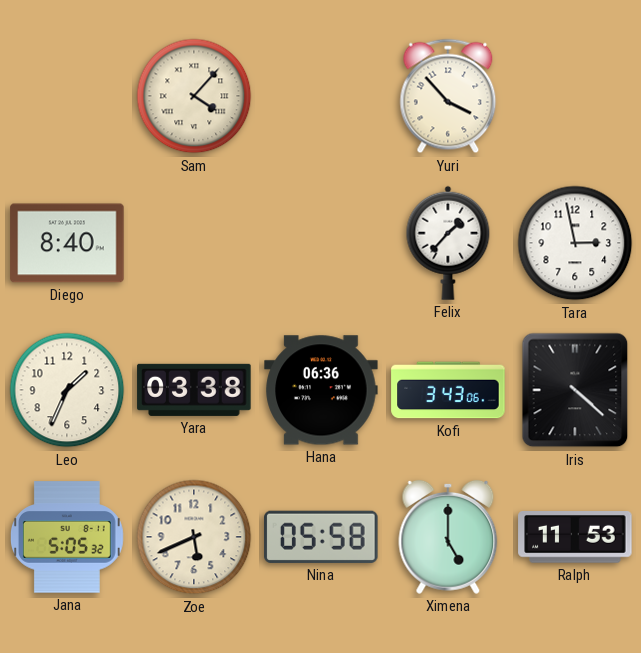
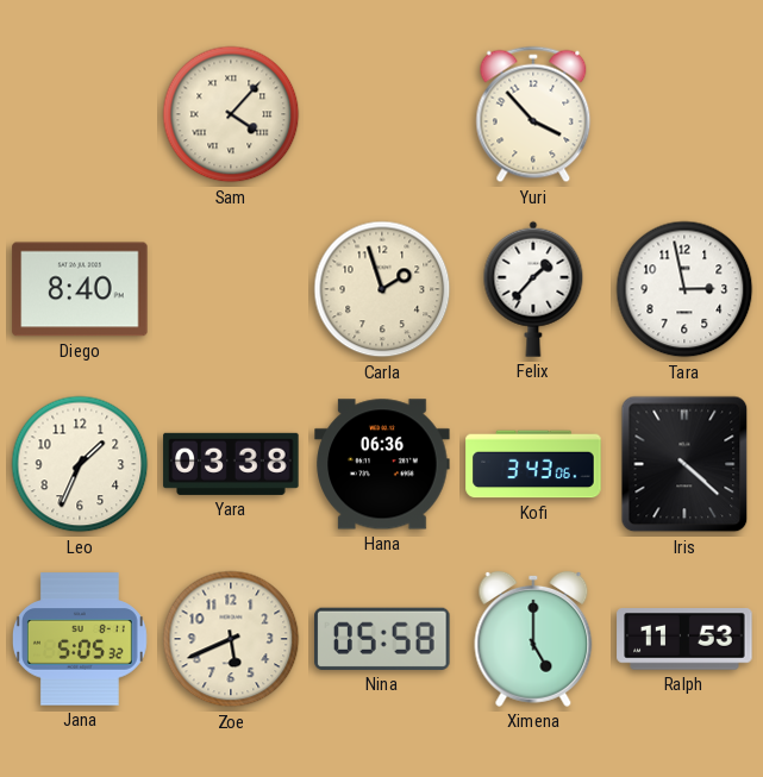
Carla: none -> 1:57 (382, 289)
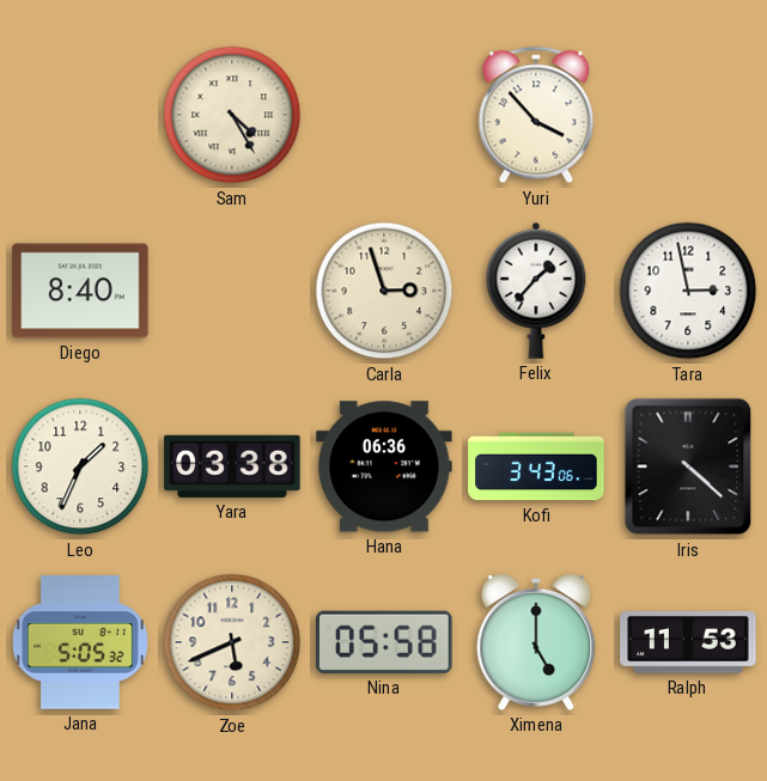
Sam: 4:07 -> 4:25 (232, 115)
Carla: 1:57 -> 2:57 (384, 291)
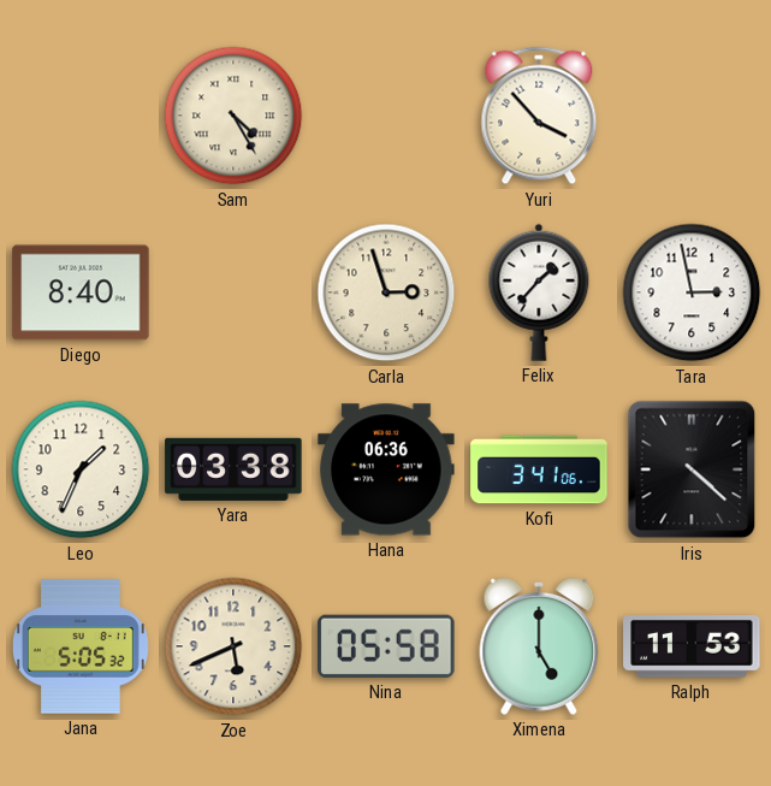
Kofi: 3:43 -> 3:41 (539, 469)
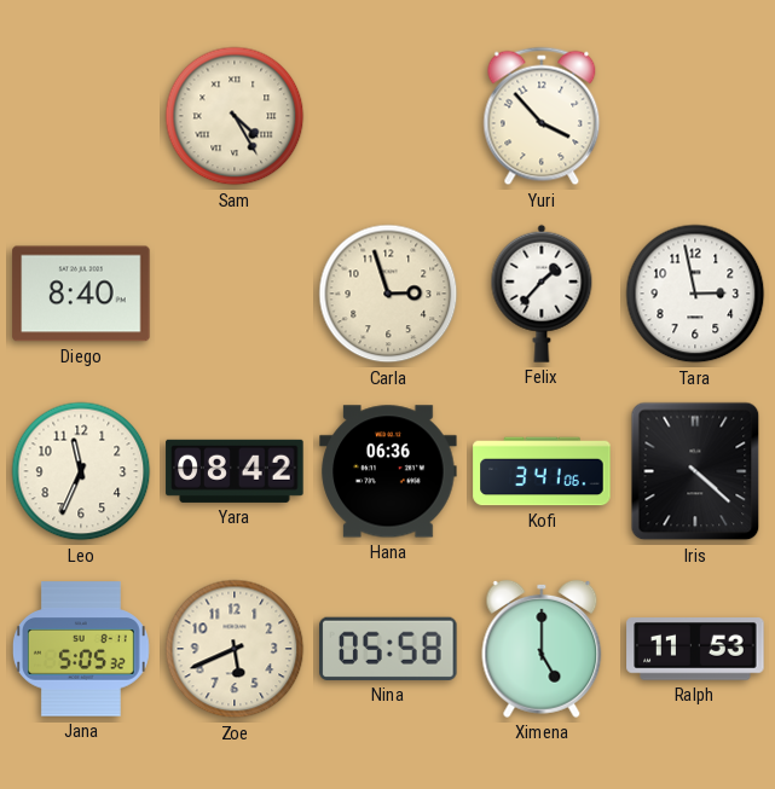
Leo: 1:34 -> 11:34 (81, 471)
Yara: 03:38 -> 08:42 (235, 471)
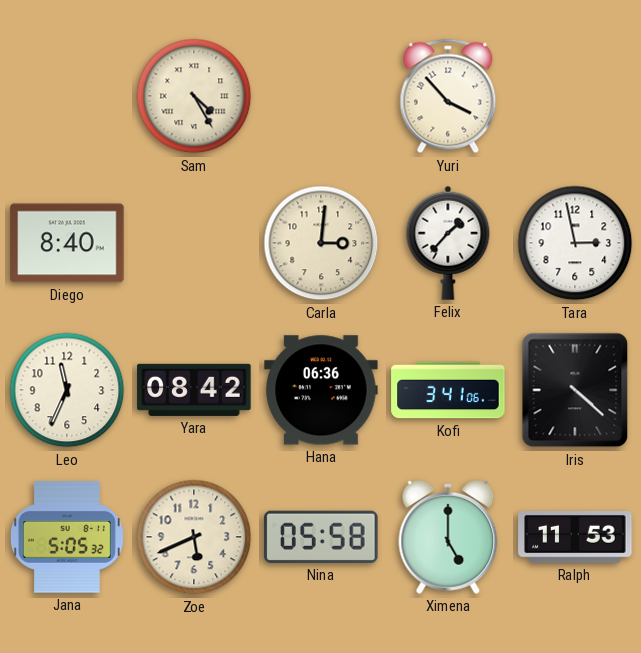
Carla: 2:57 -> 3:01 (321, 243)
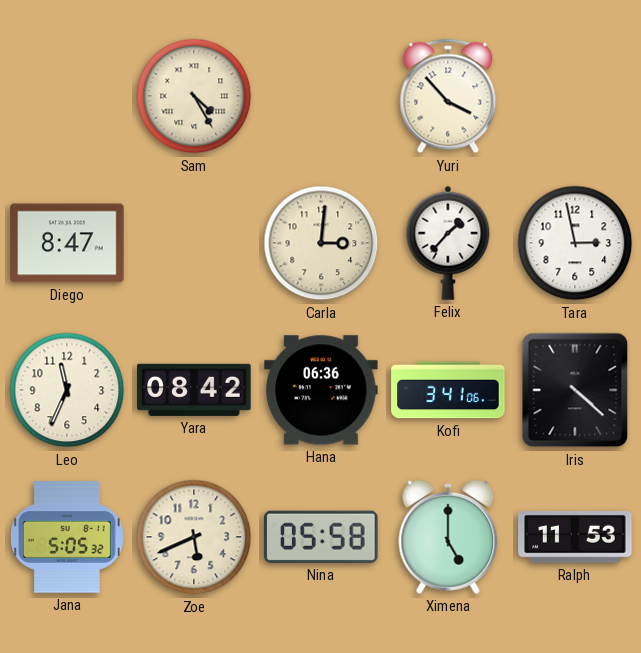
Diego: 8:40 -> 8:47 (67, 243)
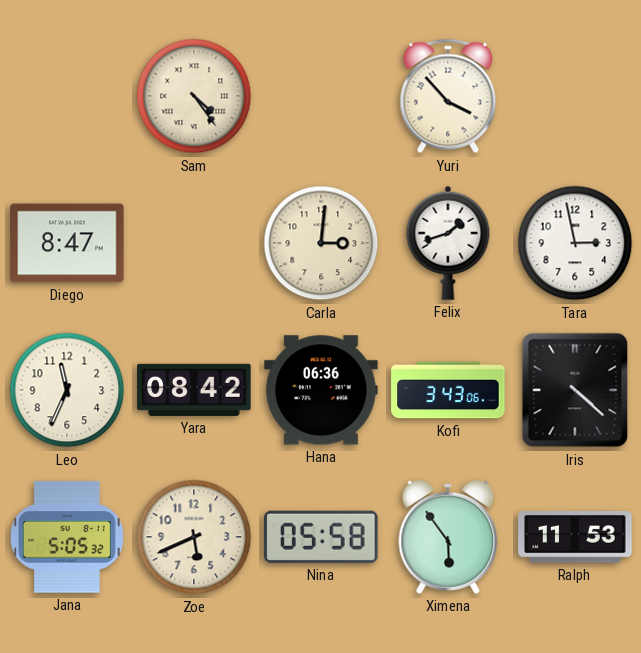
Sam: 4:25 -> 4:24 (194, 96)
Felix: 1:37 -> 1:42 (448, 243)
Kofi: 3:41 -> 3:43 (448, 390)
Ximena: 5:00 -> 5:54 (448, 537)
